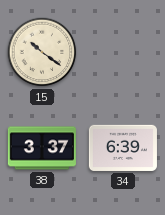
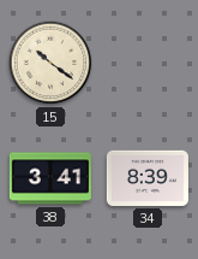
38: 3:37 -> 3:41 (50, 178)
34: 6:39 -> 8:39 (148, 178)
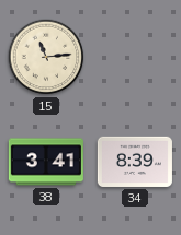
15: 10:21 -> 11:14 (46, 57)
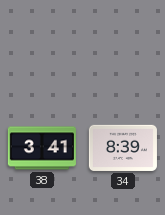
15: 11:14 -> none (46, 57)
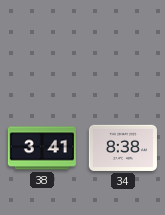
34: 8:39 -> 8:38 (123, 148)
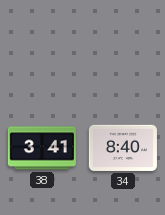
34: 8:38 -> 8:40 (123, 148)
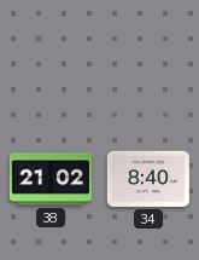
38: 3:41 -> 21:02 (51, 179)
